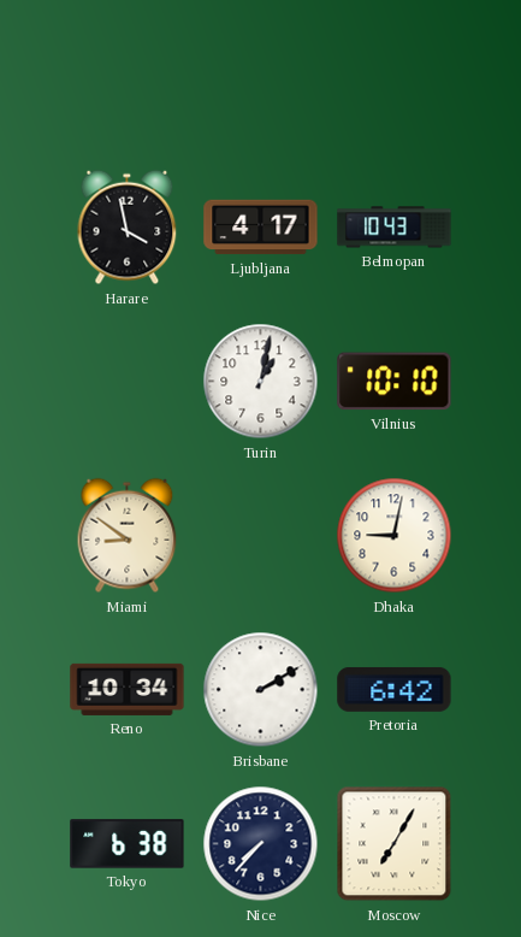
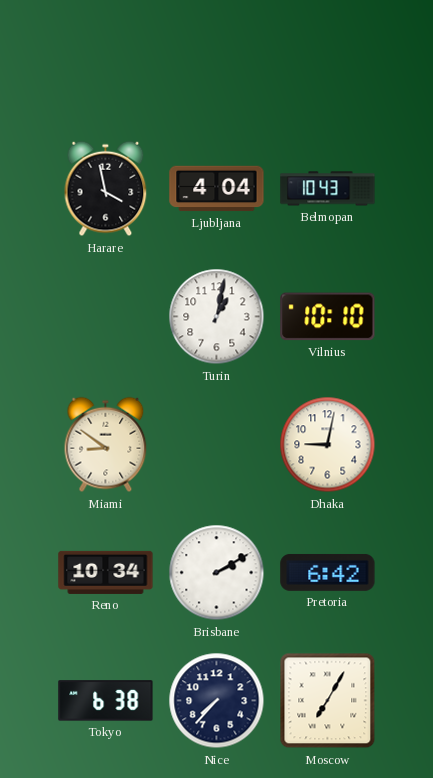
Ljubljana: 4:17 -> 4:04 (217, 189)
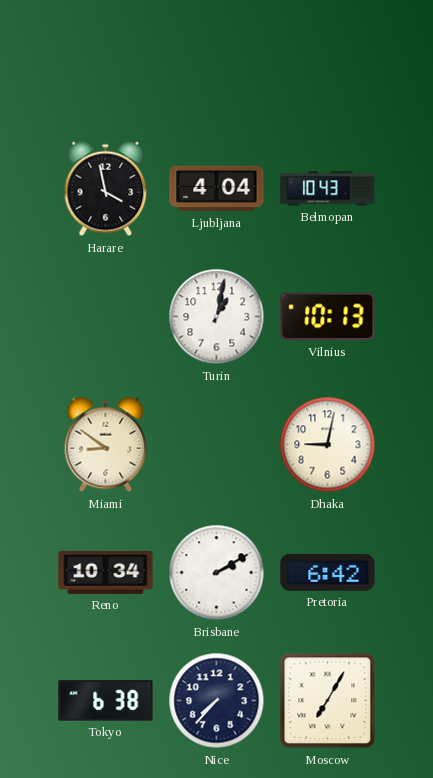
Vilnius: 10:10 -> 10:13 (328, 317)
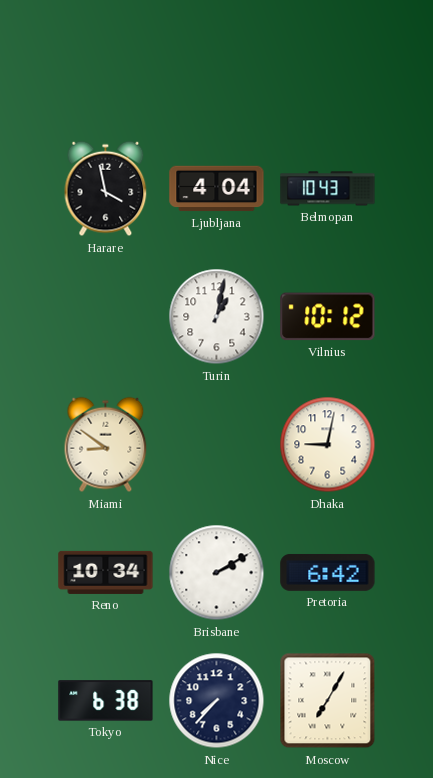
Vilnius: 10:13 -> 10:12 (328, 317)
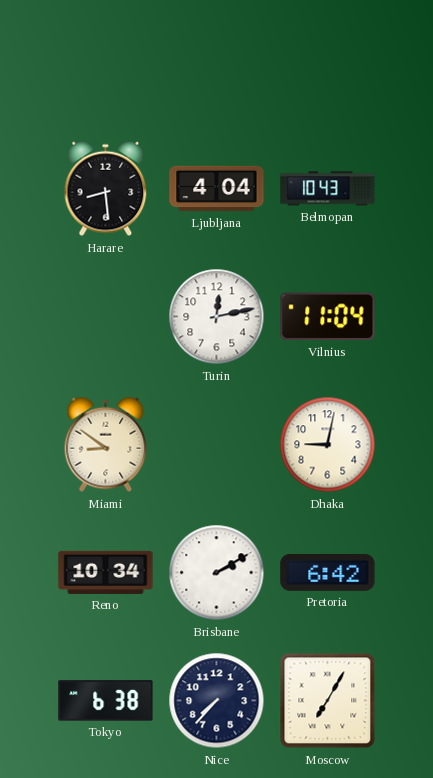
Harare: 3:58 -> 8:29 (106, 189)
Turin: 1:02 -> 12:13 (217, 317)
Vilnius: 10:12 -> 11:04 (328, 317)
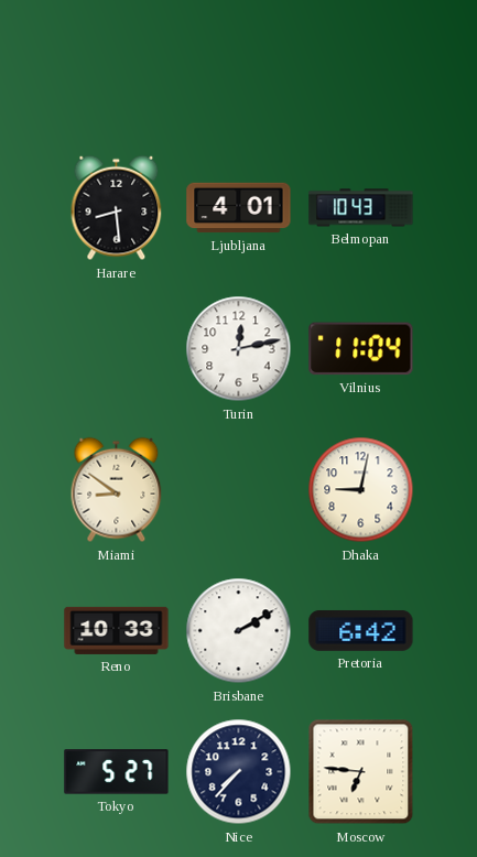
Ljubljana: 4:04 -> 4:01 (239, 208)
Reno: 10:34 -> 10:33 (117, 630)
Tokyo: 6:38 -> 5:27 (117, 772)
Moscow: 7:05 -> 6:46 (361, 772)
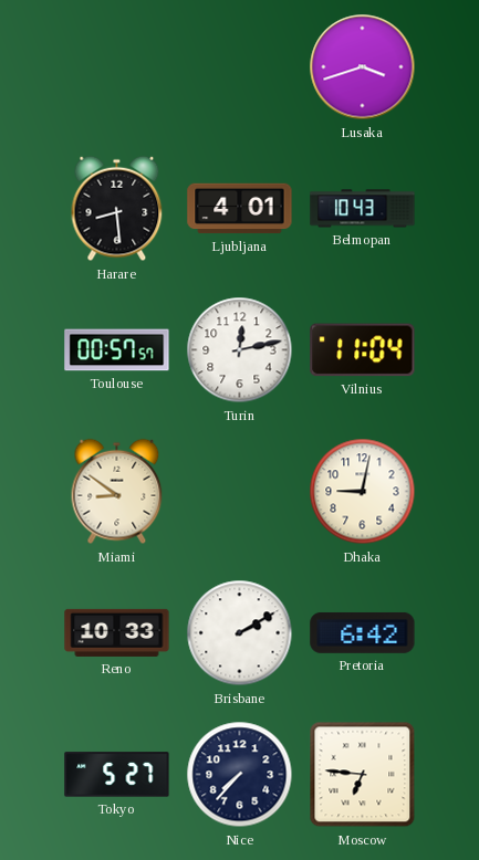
Lusaka: none -> 3:42 (363, 67)
Toulouse: none -> 00:57 (117, 350)
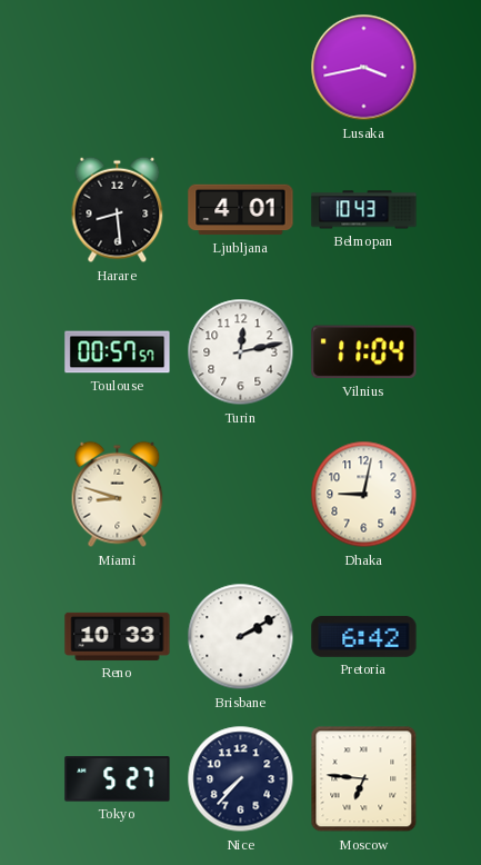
Lusaka: 3:42 -> 3:43 (364, 68)
Miami: 8:51 -> 8:48 (118, 495)
